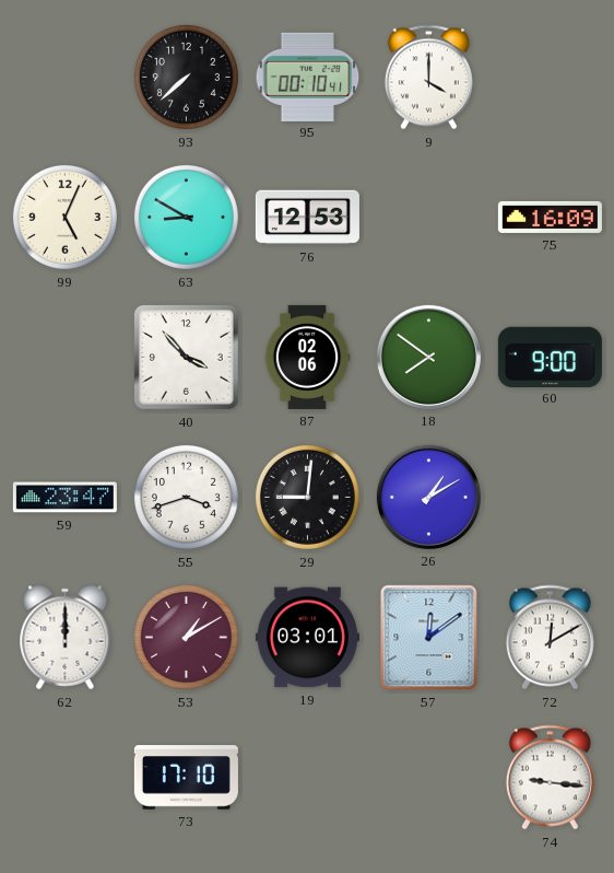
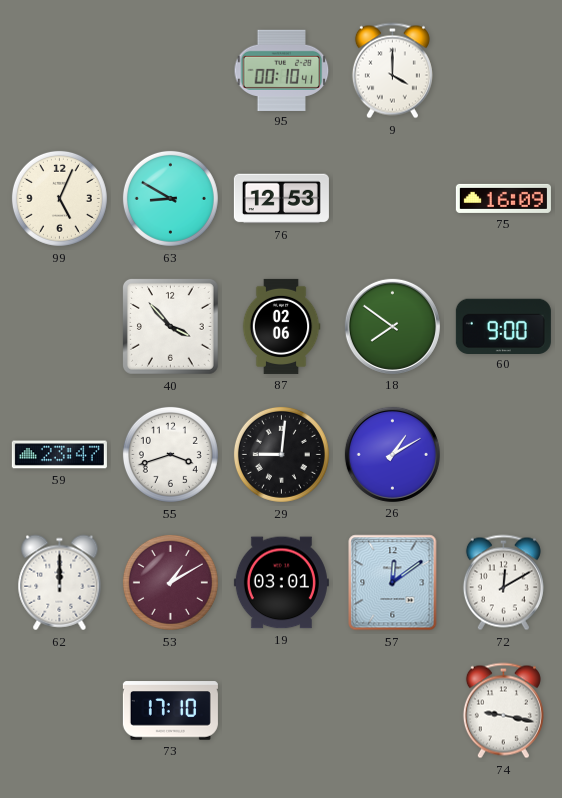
93: 7:38 -> none (186, 77)
74: 9:16 -> 9:17 (503, 711)
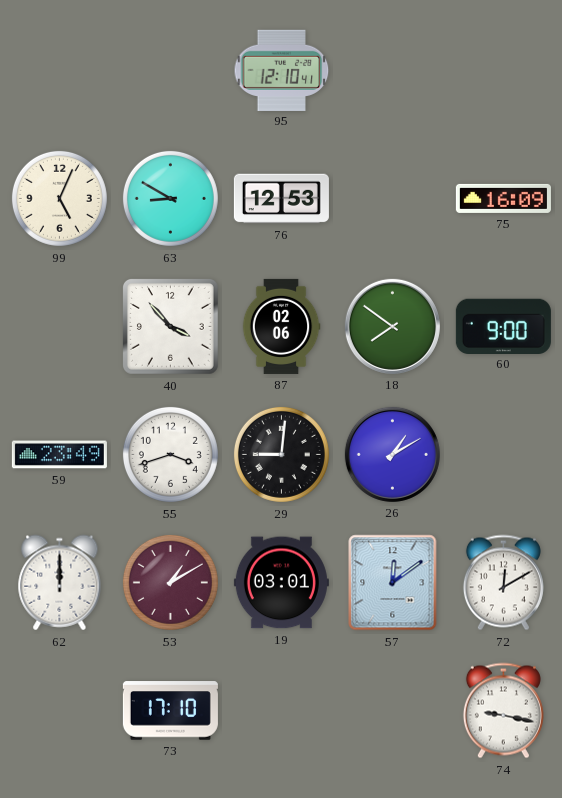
95: 00:10 -> 12:10 (282, 70)
9: 4:00 -> none (392, 71)
59: 23:47 -> 23:49 (59, 455)
